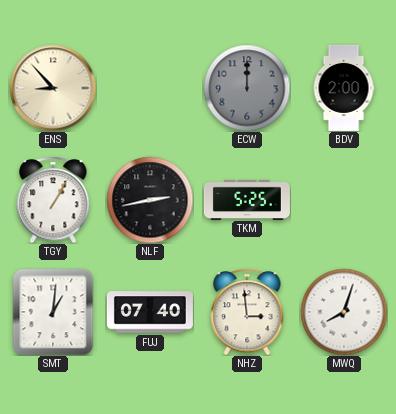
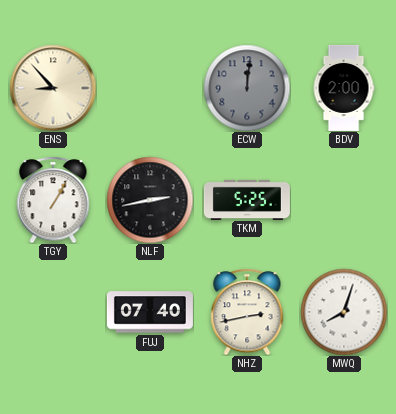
ECW: 12:00 -> 12:01 (247, 88)
SMT: 1:01 -> none (53, 312)
NHZ: 2:59 -> 2:43 (247, 312)
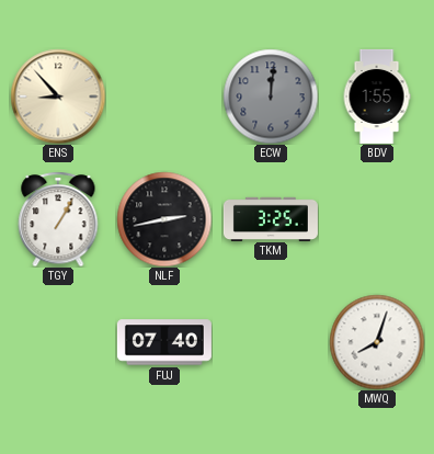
BDV: 2:00 -> 1:55 (377, 97)
TKM: 5:25 -> 3:25 (271, 218)
NHZ: 2:43 -> none (247, 312)
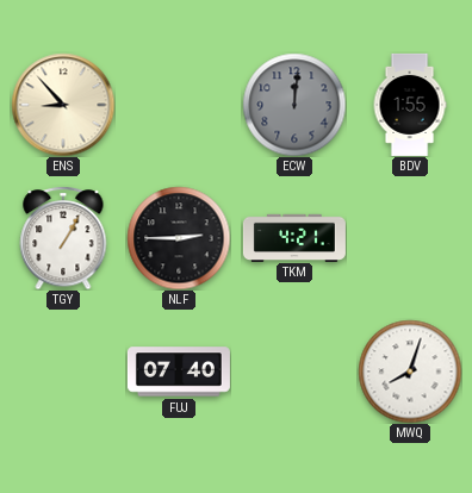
NLF: 2:43 -> 2:45 (179, 238)
TKM: 3:25 -> 4:21 (294, 237)
